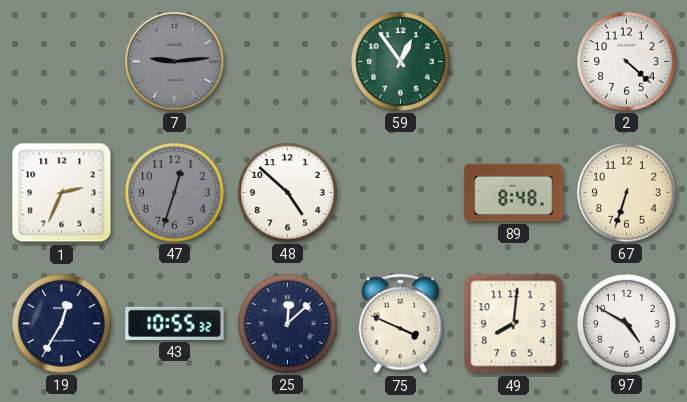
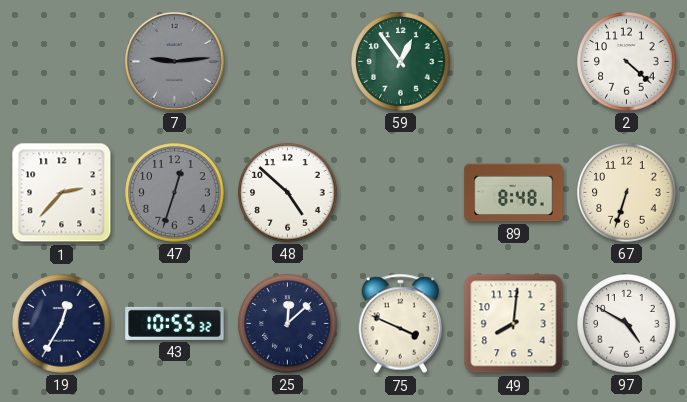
1: 2:34 -> 2:37 (62, 193)
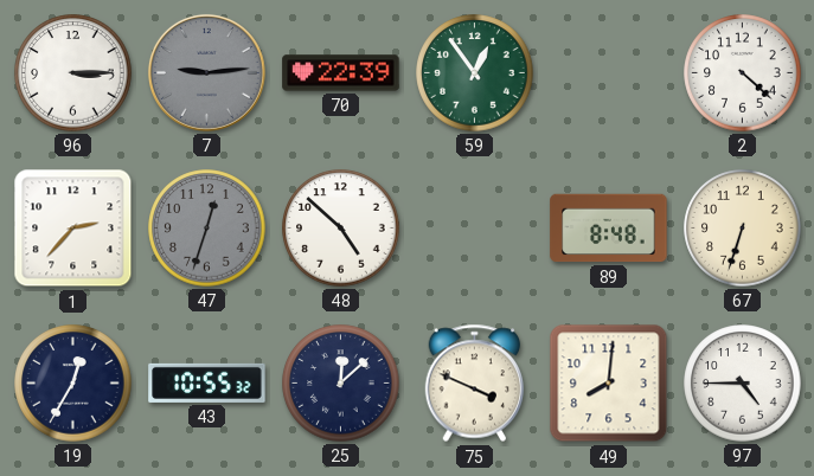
96: none -> 3:15 (73, 73)
70: none -> 22:39 (341, 73)
97: 4:50 -> 4:45 (743, 384)
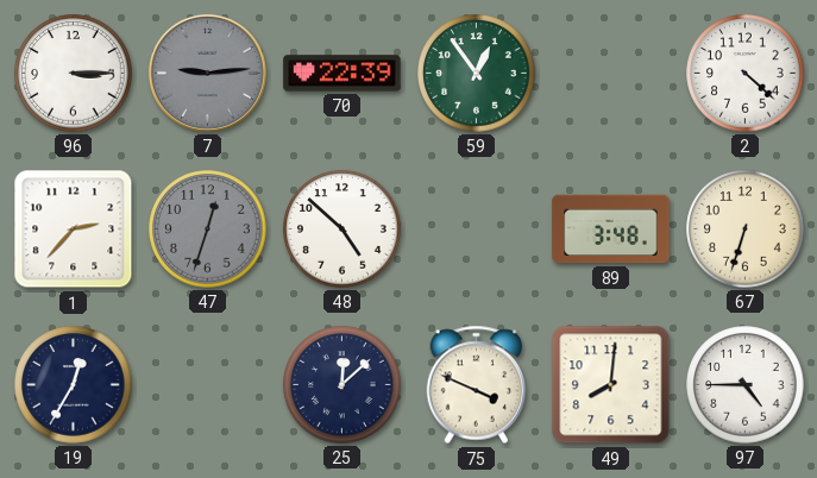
89: 8:48 -> 3:48 (611, 229)
43: 10:55 -> none (207, 382)
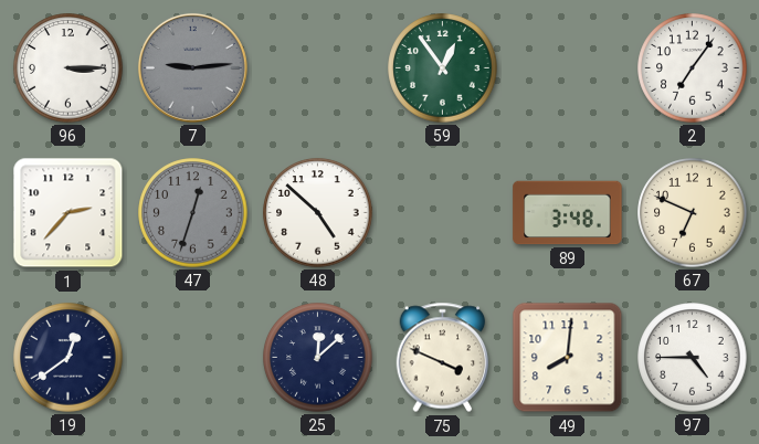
70: 22:39 -> none (342, 74)
2: 4:22 -> 7:06 (693, 68)
67: 6:33 -> 6:49 (693, 213)
19: 12:35 -> 12:39 (68, 358)
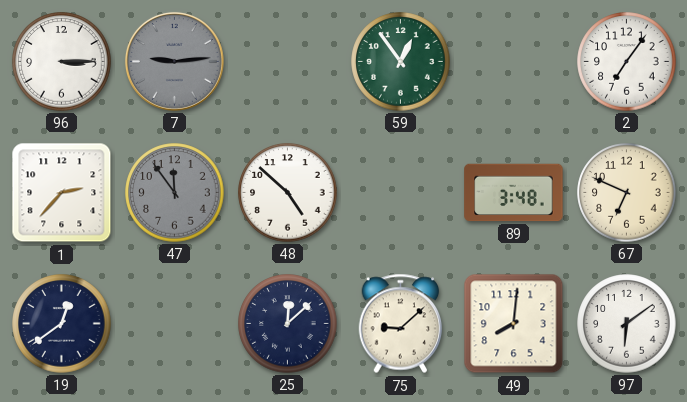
47: 12:33 -> 11:54 (175, 193)
75: 3:49 -> 9:08 (401, 324)
97: 4:45 -> 6:09 (627, 324)
